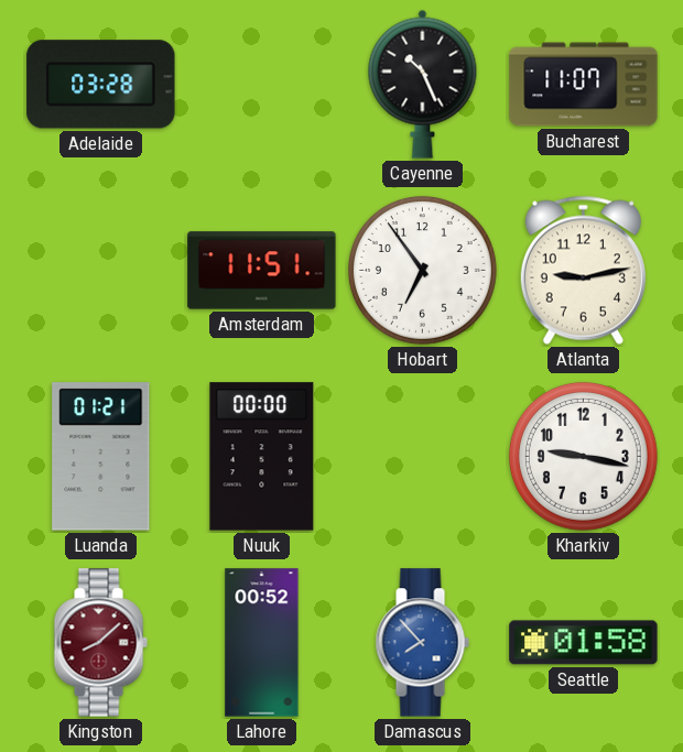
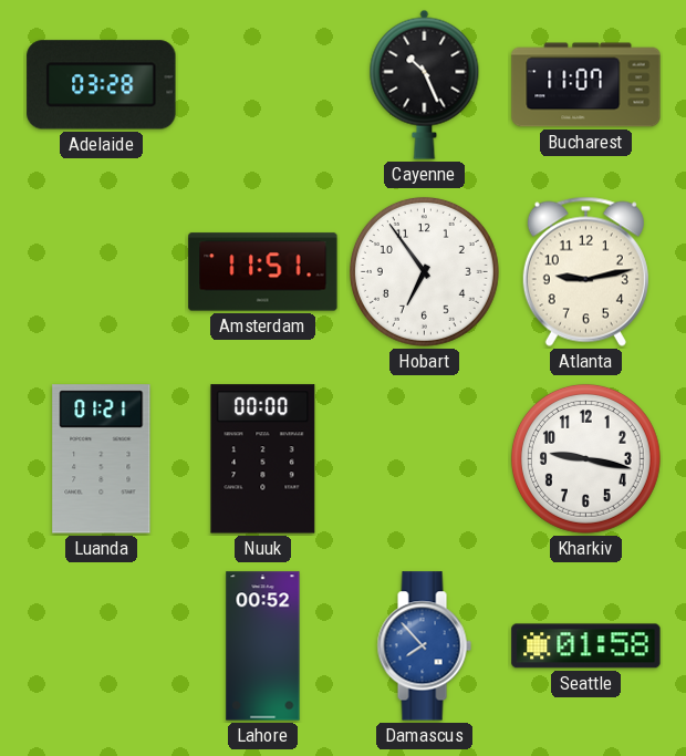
Kingston: 8:08 -> none (100, 643)
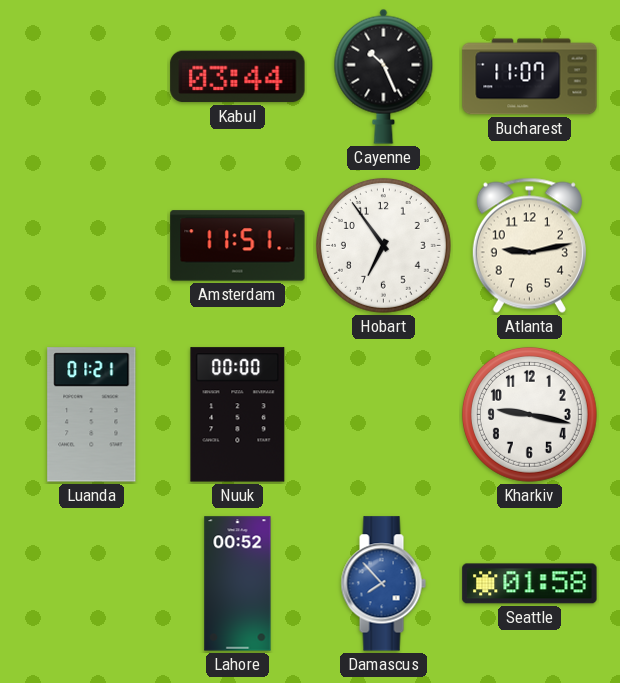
Adelaide: 03:28 -> none (102, 85)
Kabul: none -> 03:44 (238, 77)
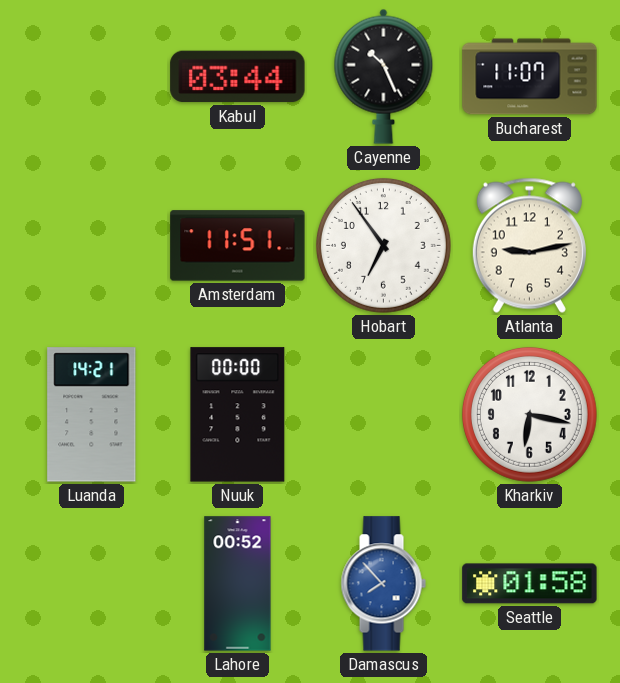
Luanda: 01:21 -> 14:21 (92, 415)
Kharkiv: 9:17 -> 6:17 (529, 414)
